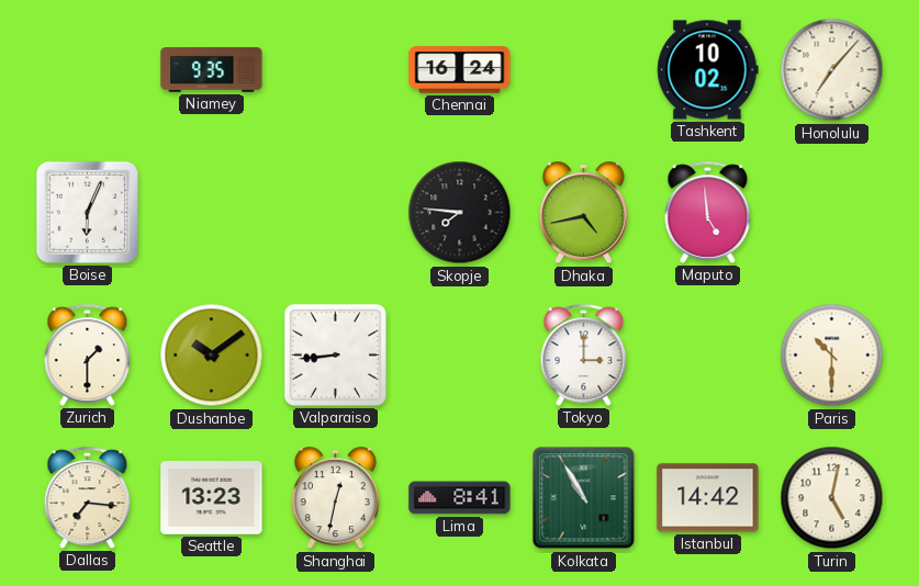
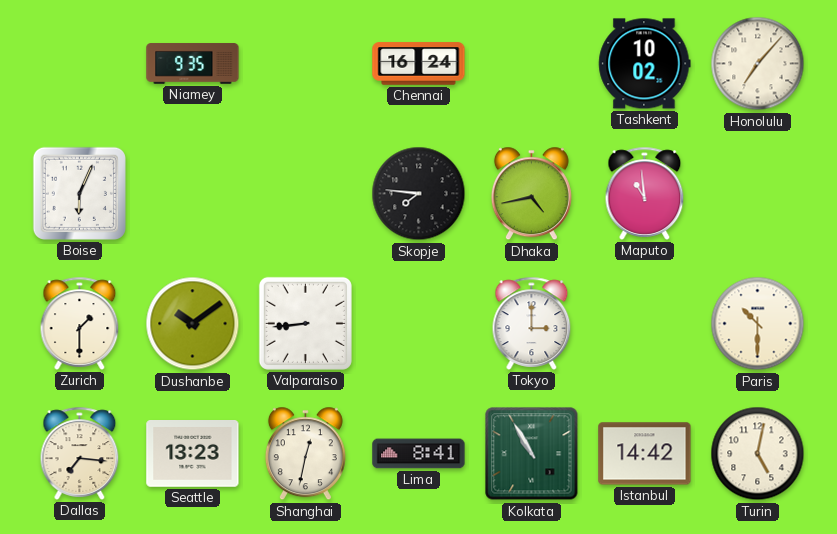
Maputo: 4:59 -> 10:59 (645, 193)
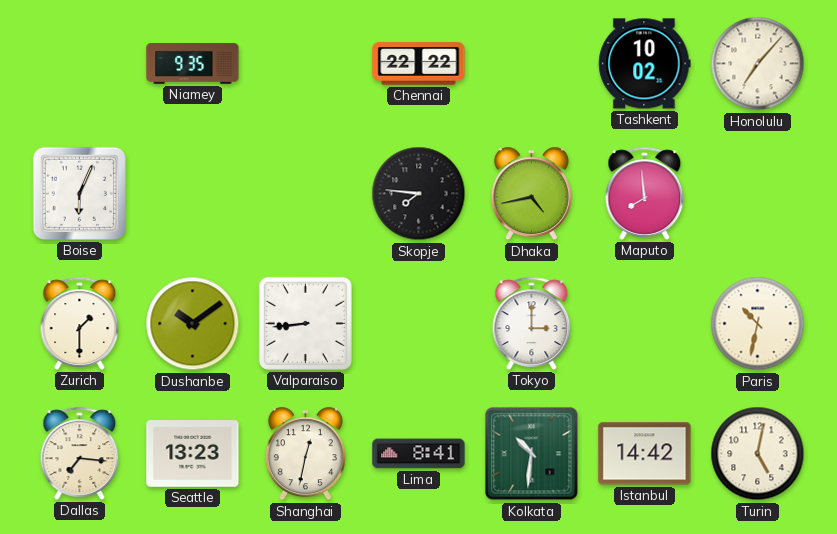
Chennai: 16:24 -> 22:22 (419, 64)
Maputo: 10:59 -> 7:59 (645, 193)
Paris: 10:30 -> 10:32 (758, 324)
Kolkata: 10:55 -> 10:31 (532, 454)
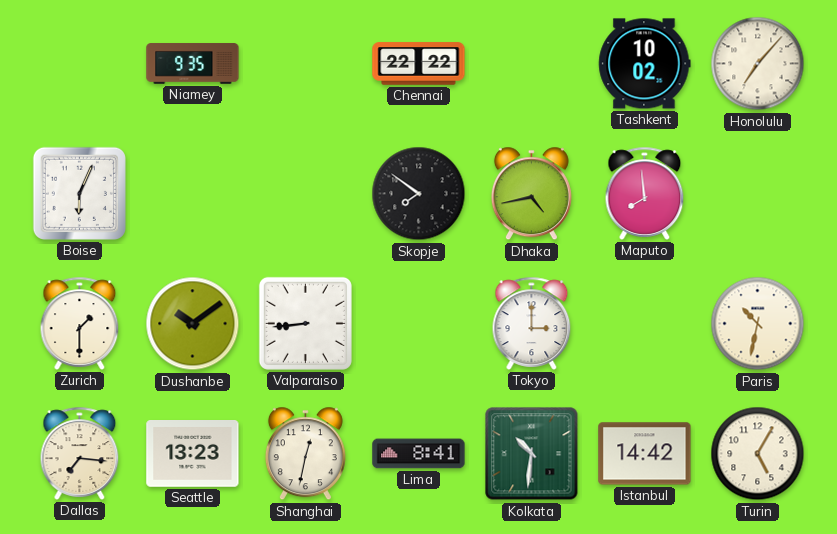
Skopje: 7:46 -> 7:51 (419, 194)
Turin: 5:02 -> 5:05 (758, 454)
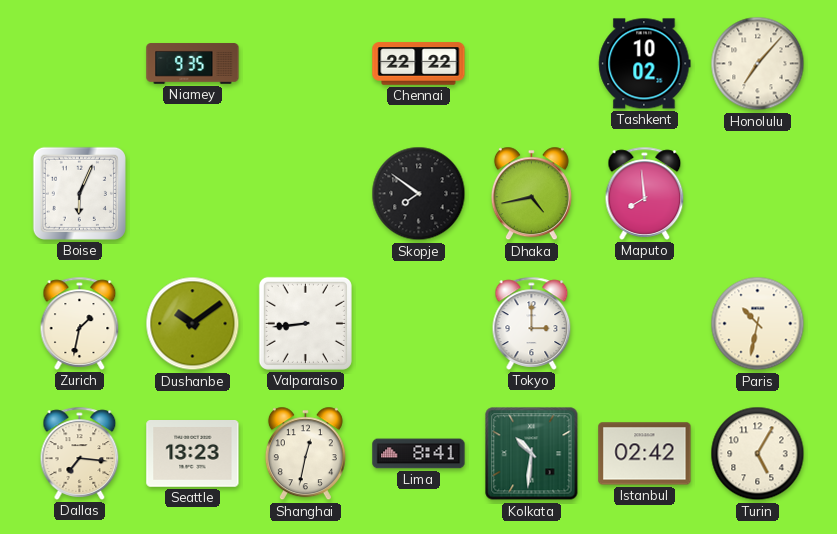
Zurich: 1:30 -> 1:32 (80, 323)
Istanbul: 14:42 -> 02:42 (645, 454)
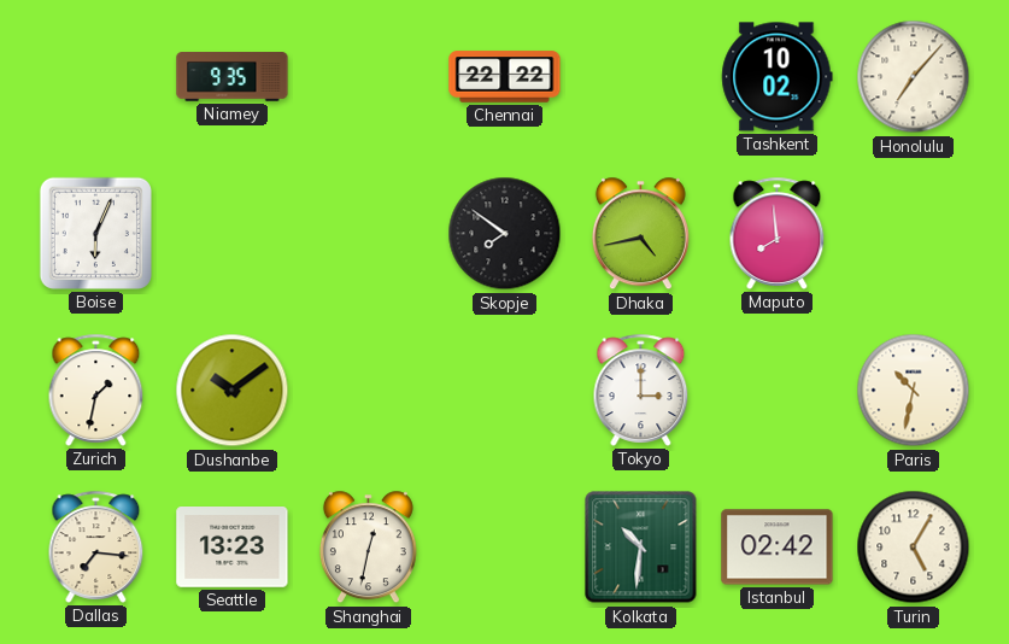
Valparaiso: 8:44 -> none (305, 323)
Lima: 8:41 -> none (419, 454)
